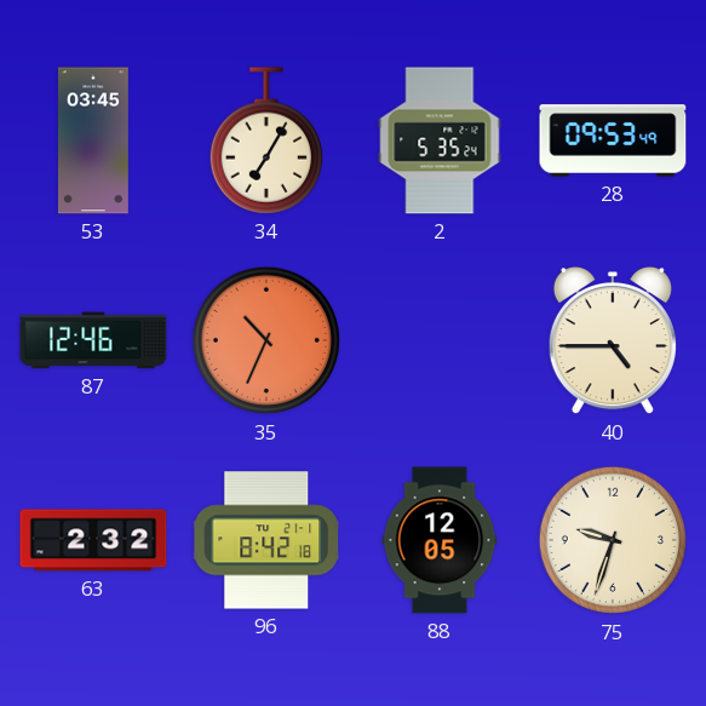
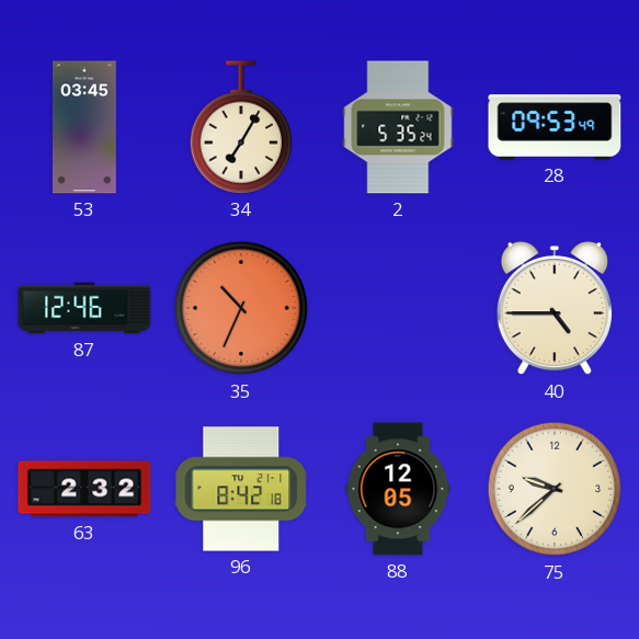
75: 9:33 -> 9:38 (555, 489)
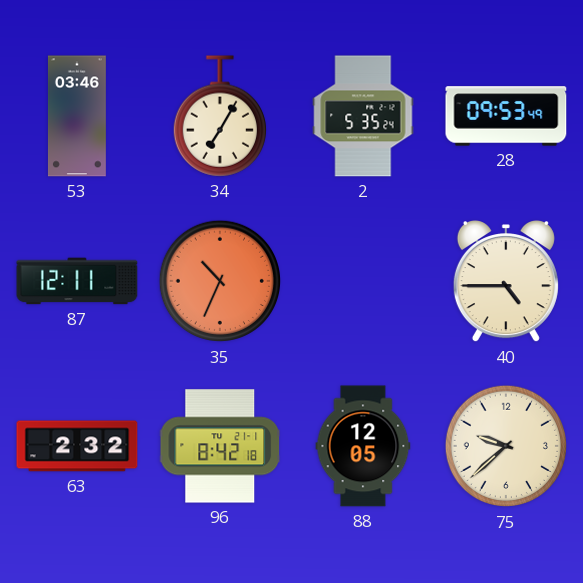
53: 03:45 -> 03:46 (77, 116)
87: 12:46 -> 12:11 (77, 281)
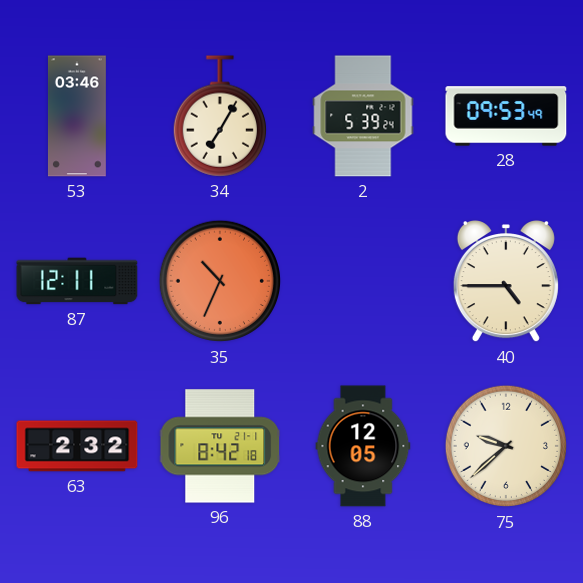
2: 5:35 -> 5:39 (363, 116)
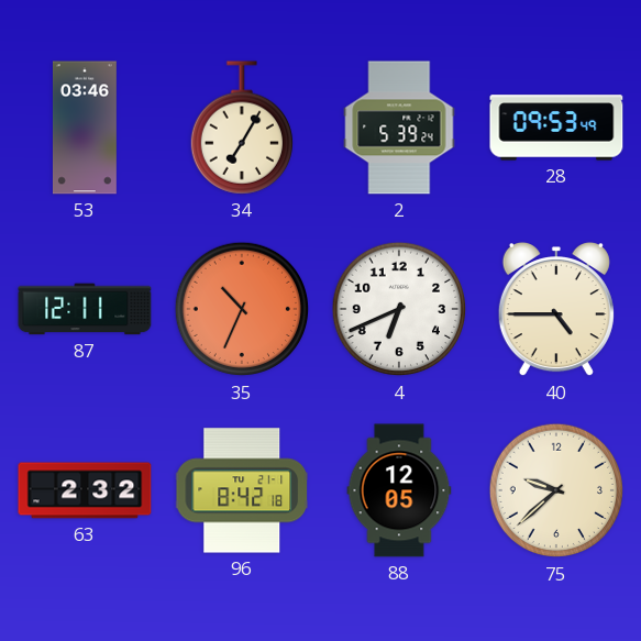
4: none -> 6:41 (399, 309)
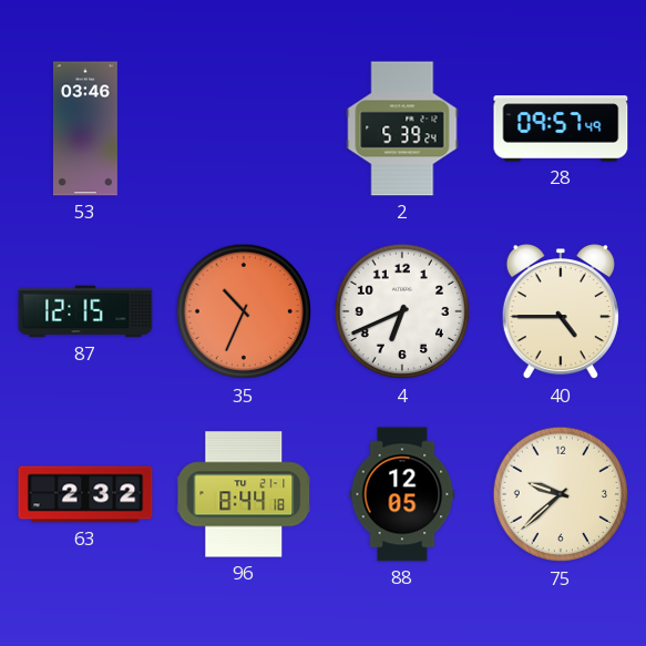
34: 7:05 -> none (242, 128)
28: 09:53 -> 09:57 (561, 129)
87: 12:11 -> 12:15 (85, 311)
96: 8:42 -> 8:44 (245, 494)
